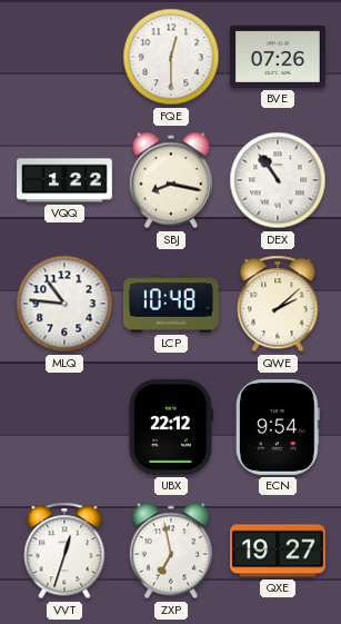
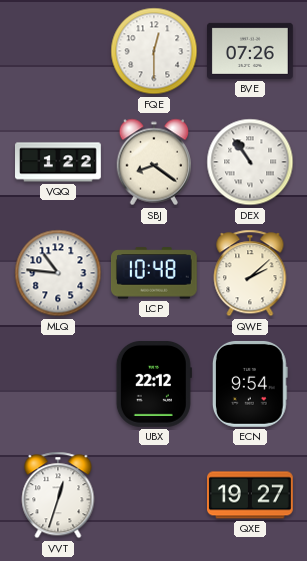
SBJ: 8:17 -> 8:21 (154, 162)
ZXP: 6:58 -> none (171, 551)
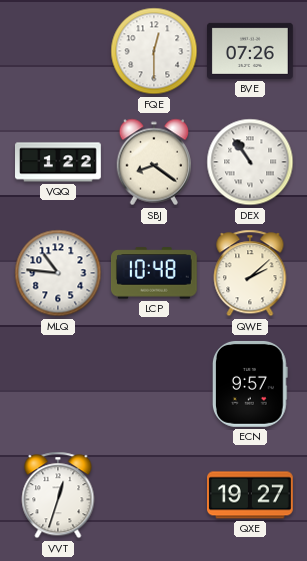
UBX: 22:12 -> none (154, 384)
ECN: 9:54 -> 9:57 (250, 384)
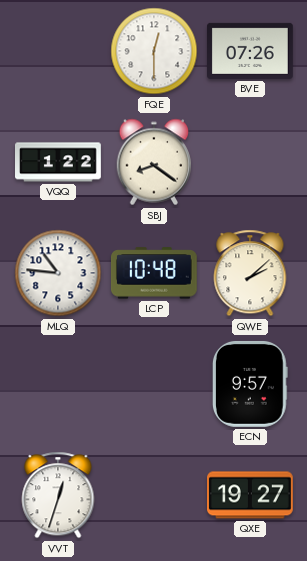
DEX: 10:54 -> none (250, 162)
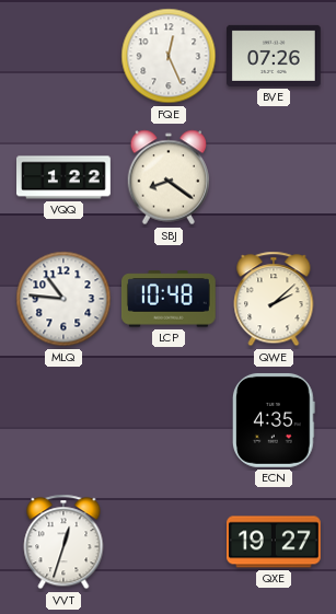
FQE: 12:30 -> 12:26 (169, 56)
ECN: 9:57 -> 4:35 (274, 420)
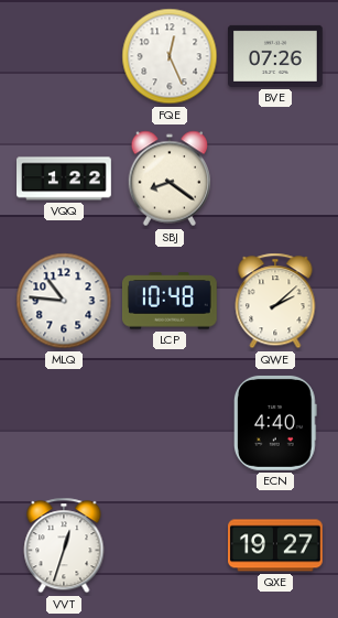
ECN: 4:35 -> 4:40 (275, 423)
